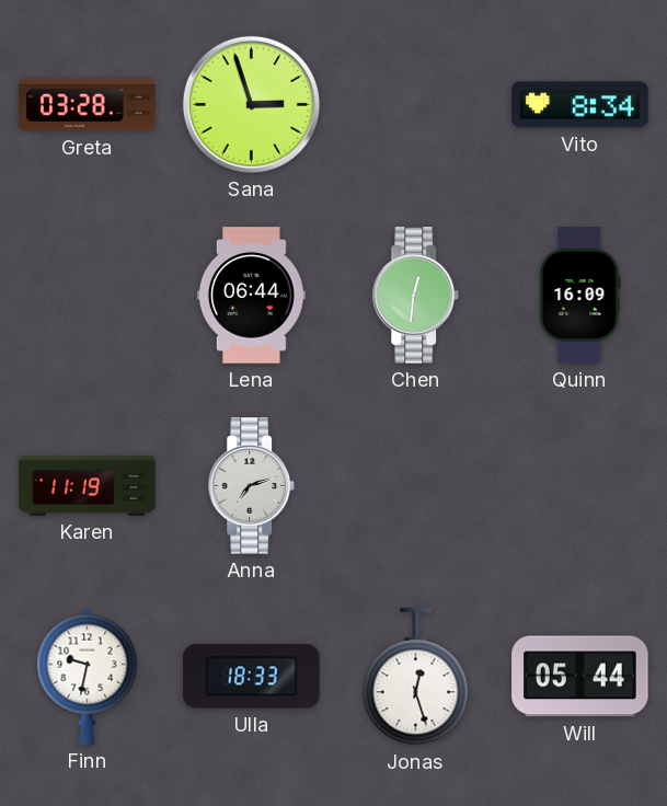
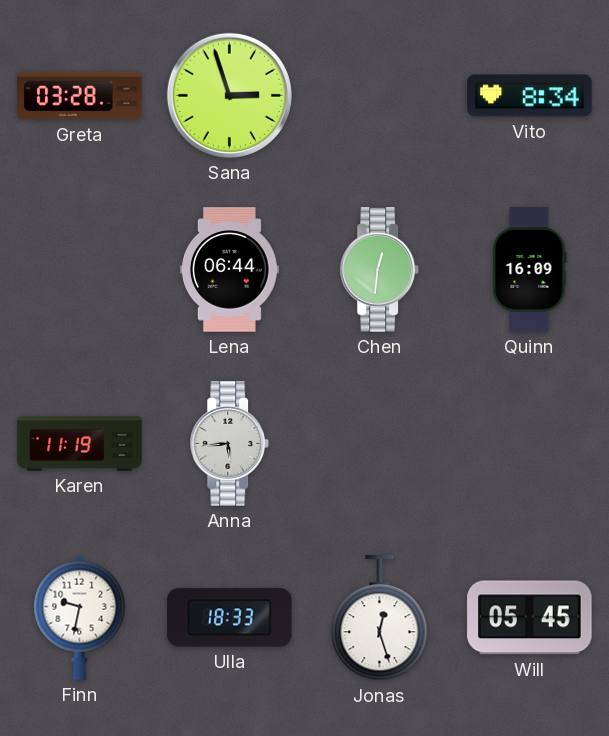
Anna: 7:12 -> 5:44 (230, 444)
Will: 05:44 -> 05:45 (530, 618)
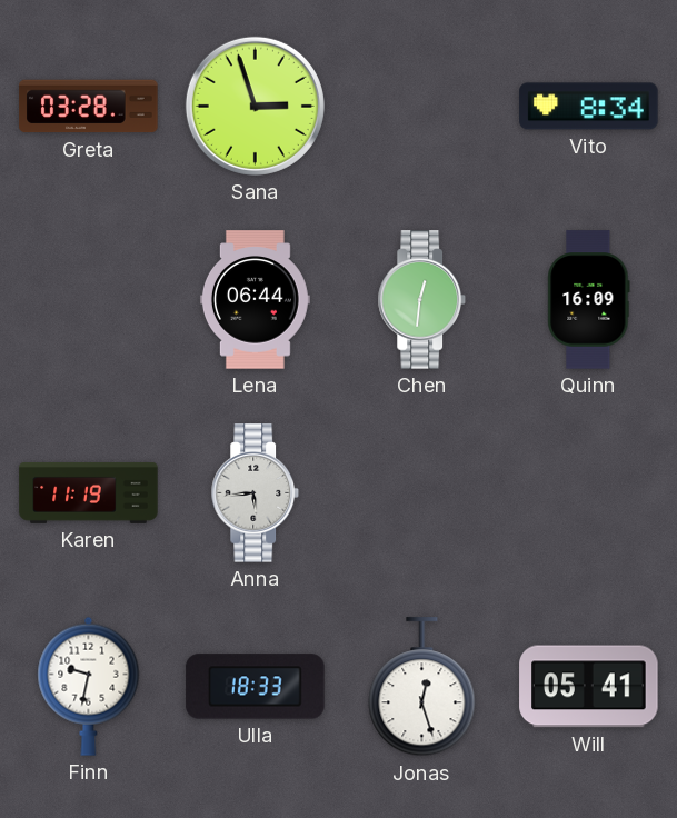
Will: 05:45 -> 05:41 (589, 687)
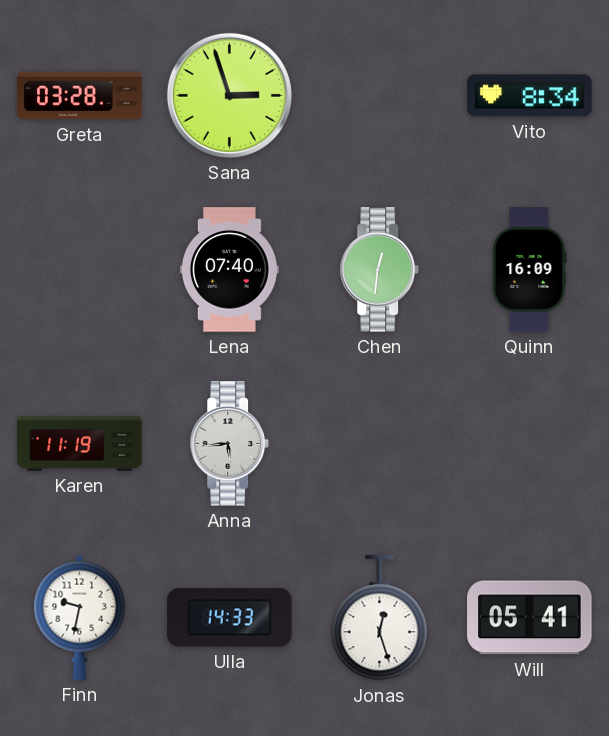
Lena: 06:44 -> 07:40 (229, 270)
Ulla: 18:33 -> 14:33 (230, 618)
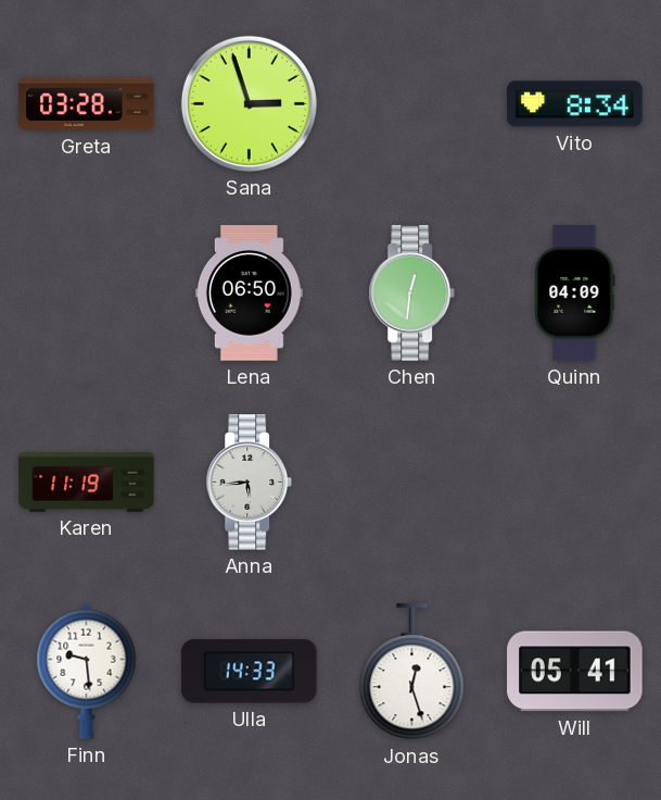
Lena: 07:40 -> 06:50 (249, 293)
Quinn: 16:09 -> 04:09 (575, 293)
Finn: 9:32 -> 9:29 (87, 671)
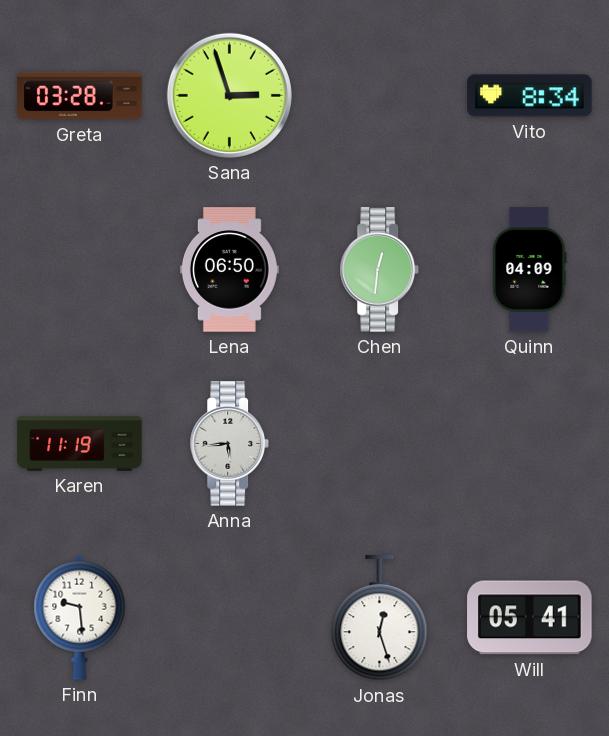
Ulla: 14:33 -> none (250, 672)
